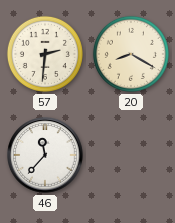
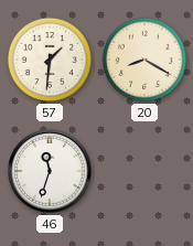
57: 2:31 -> 1:31 (50, 60)
46: 11:37 -> 11:33 (50, 171)
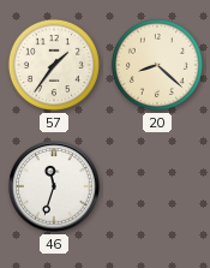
57: 1:31 -> 1:36 (54, 65)
20: 8:20 -> 8:22 (157, 65)
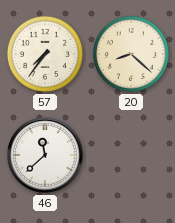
57: 1:36 -> 7:36 (45, 54)
46: 11:33 -> 11:38 (45, 155)
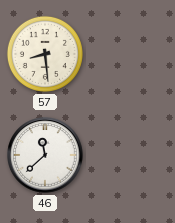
57: 7:36 -> 8:29 (45, 54)
20: 8:22 -> none (131, 54)
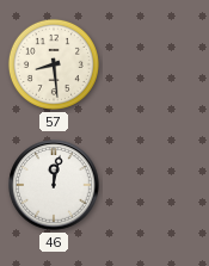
46: 11:38 -> 12:02 (54, 185)
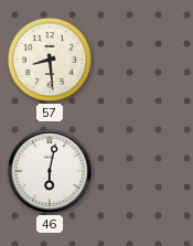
46: 12:02 -> 6:02 (50, 171)
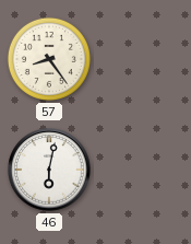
57: 8:29 -> 8:24 (49, 59)
